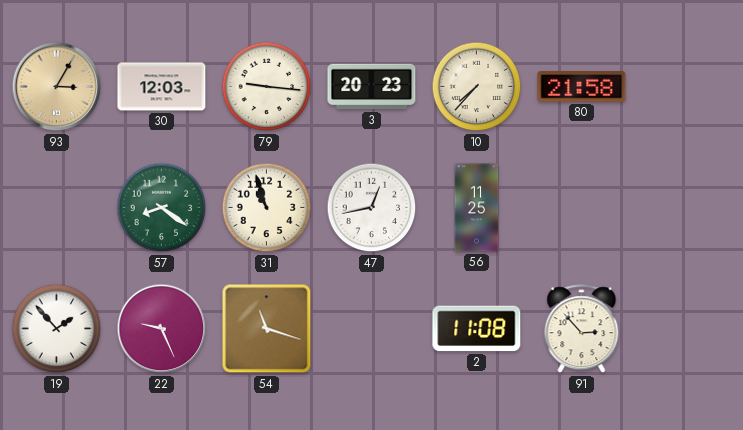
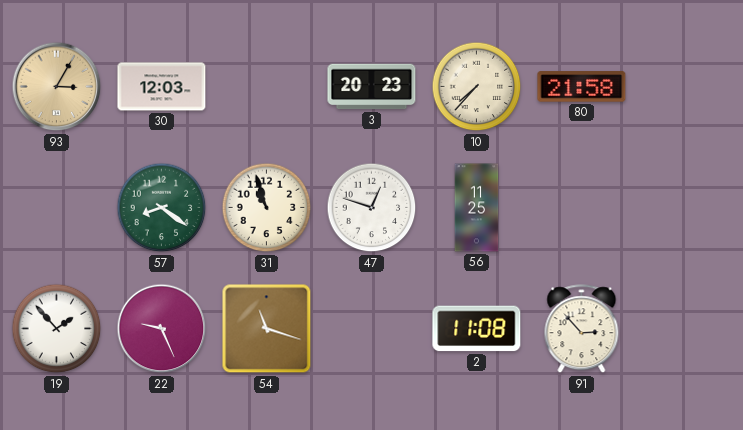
79: 9:16 -> none (267, 87)
47: 12:43 -> 12:48 (372, 208)
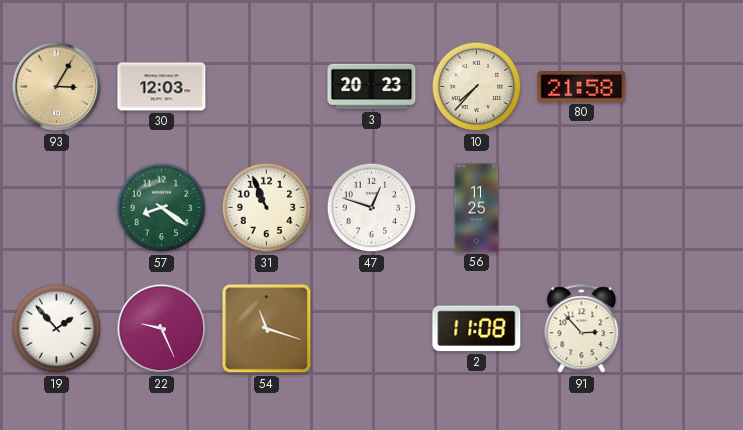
31: 10:57 -> 10:56 (267, 208)
